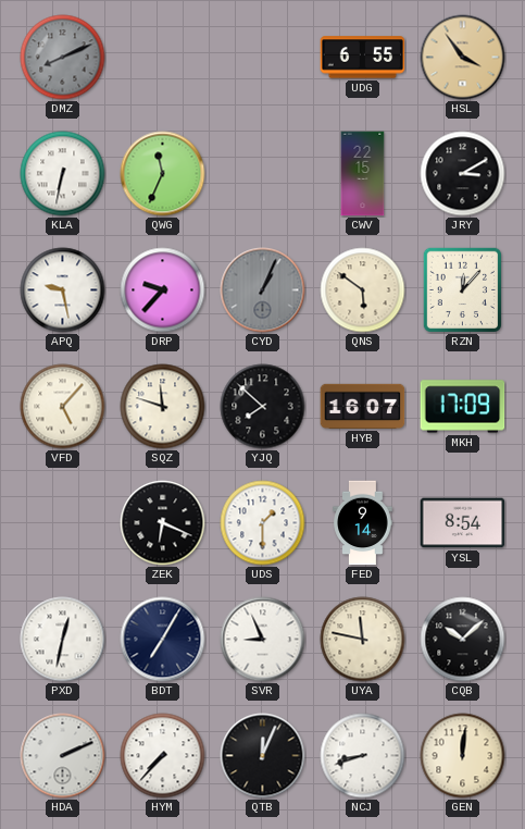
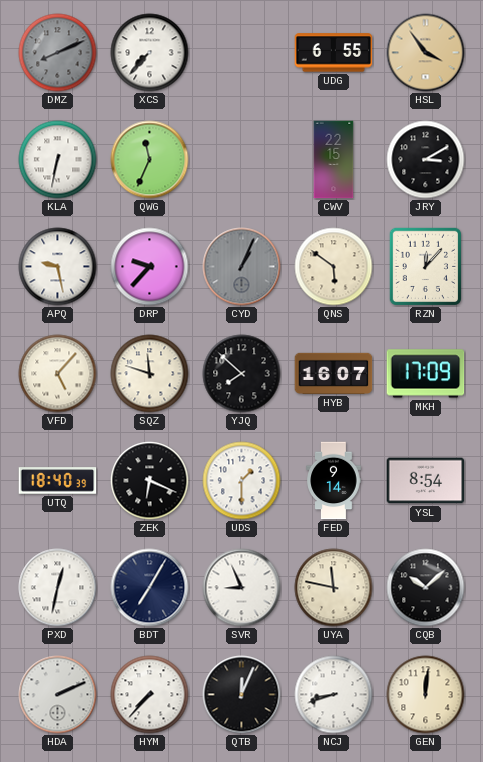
XCS: none -> 7:37 (150, 53)
UTQ: none -> 18:40 (58, 481)
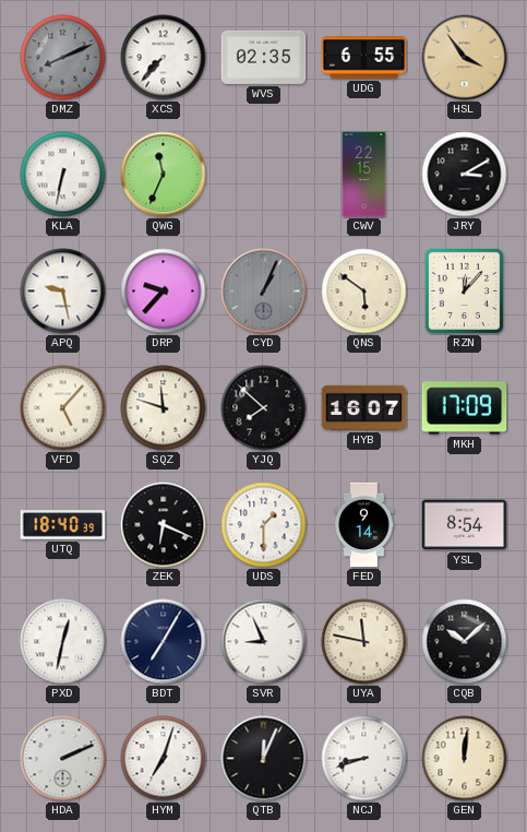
WVS: none -> 02:35 (264, 57)
HYM: 7:37 -> 7:03 (164, 759)
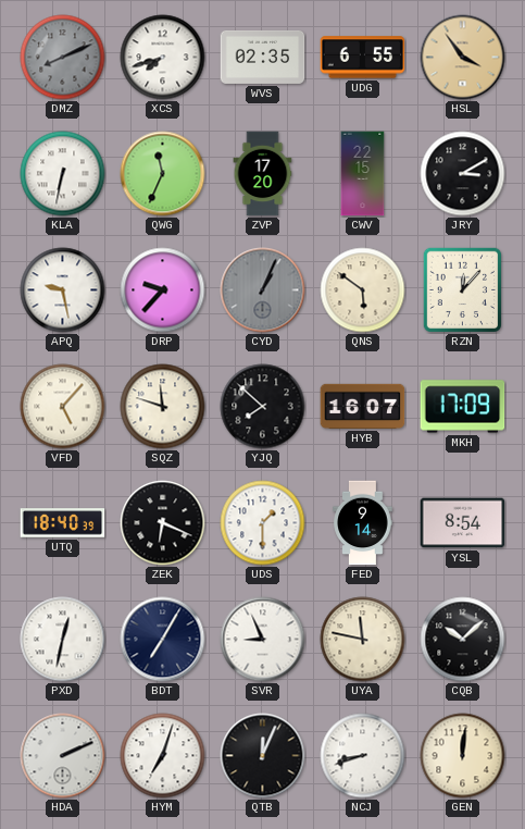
XCS: 7:37 -> 7:42 (163, 58)
ZVP: none -> 17:20 (263, 174)
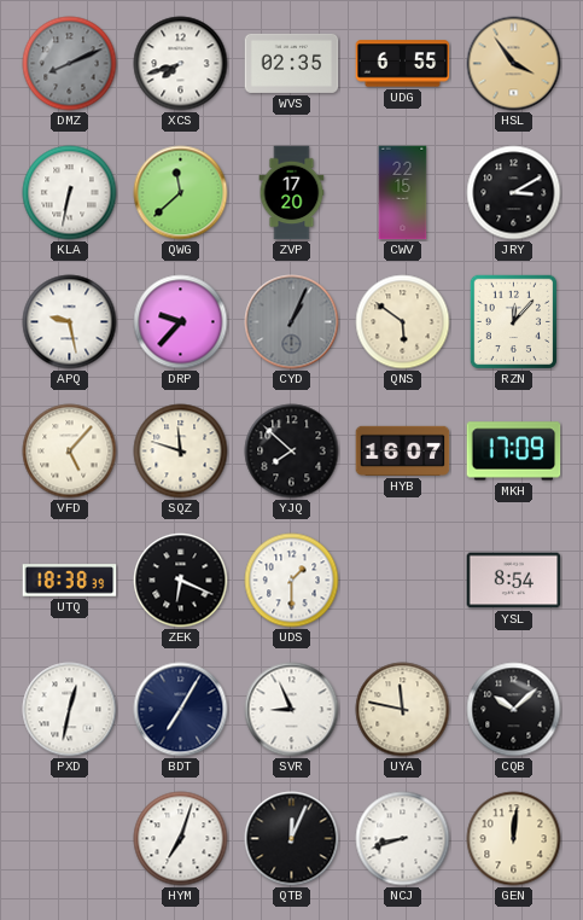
QWG: 11:34 -> 11:38 (181, 193)
UTQ: 18:40 -> 18:38 (70, 581)
FED: 9:14 -> none (363, 523)
HDA: 2:11 -> none (63, 756)
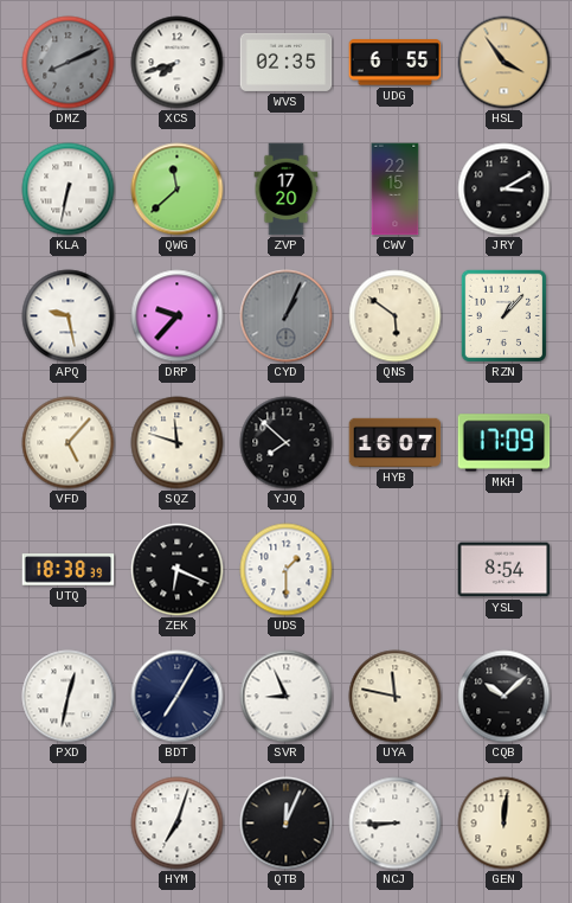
RZN: 12:07 -> 1:07 (503, 315)
NCJ: 8:42 -> 8:45 (396, 824)
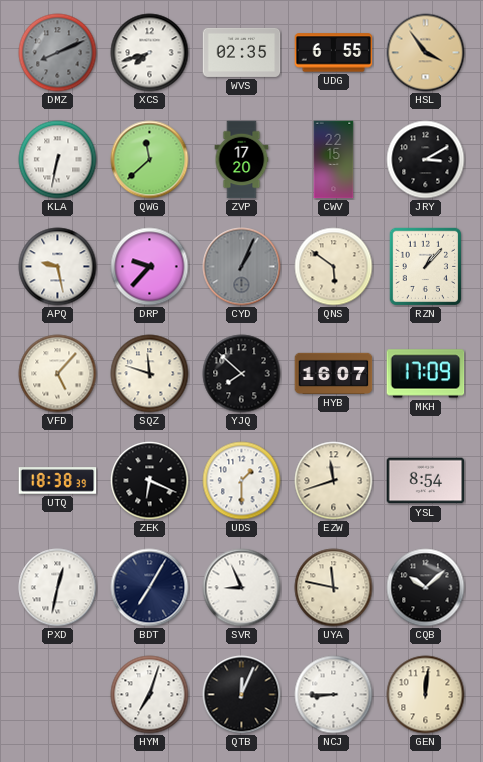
EZW: none -> 11:42 (334, 481)
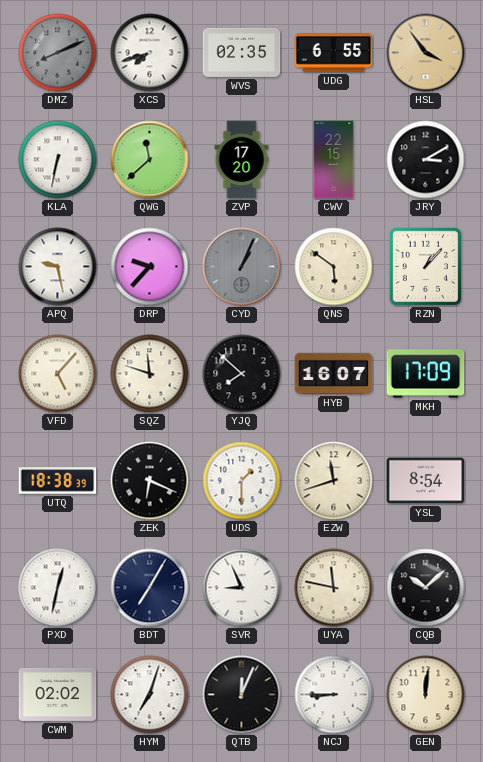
CWM: none -> 02:02 (58, 694)
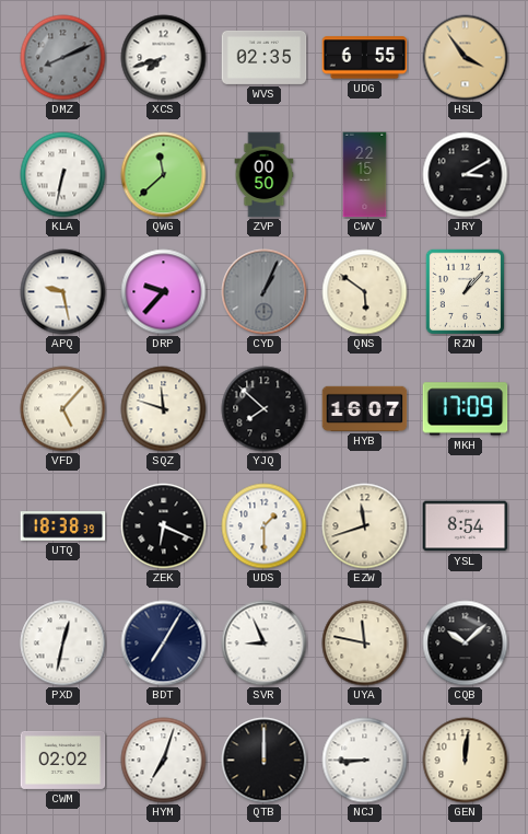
ZVP: 17:20 -> 00:50 (265, 175)
QTB: 12:04 -> 12:00 (265, 761)
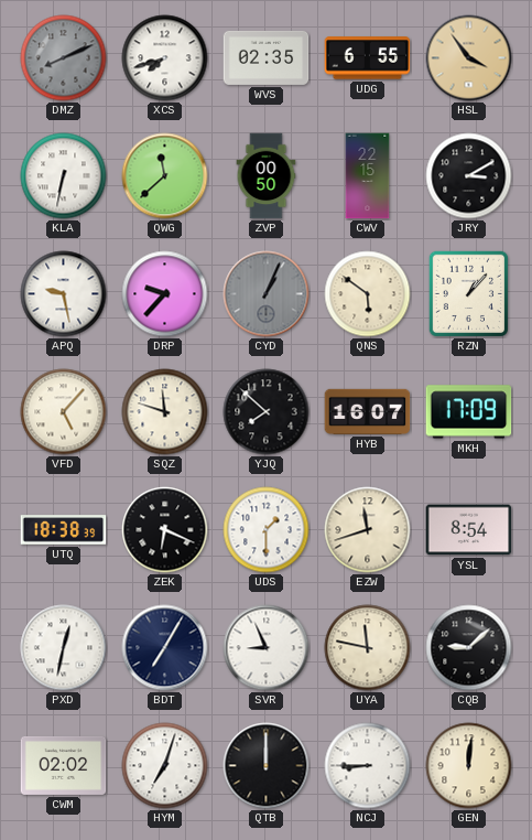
CQB: 10:08 -> 9:08 (469, 648)
